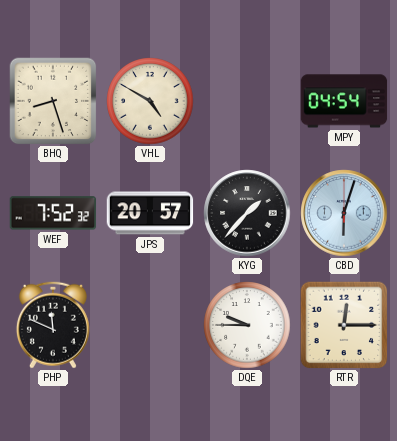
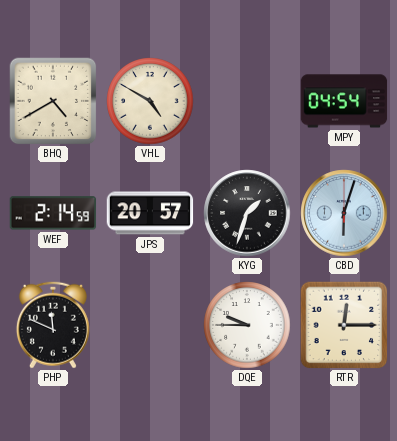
BHQ: 8:27 -> 4:40 (53, 101)
WEF: 7:52 -> 2:14 (53, 213)
KYG: 1:37 -> 1:33 (247, 213)
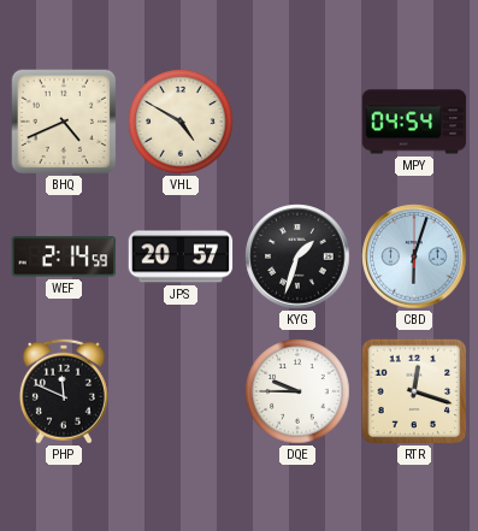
BHQ: 4:40 -> 4:41 (64, 122)
RTR: 12:15 -> 12:18 (414, 391)
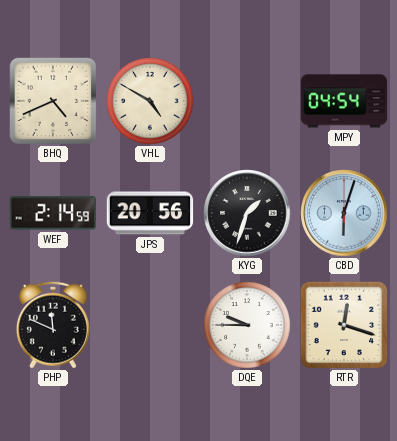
JPS: 20:57 -> 20:56 (150, 213)
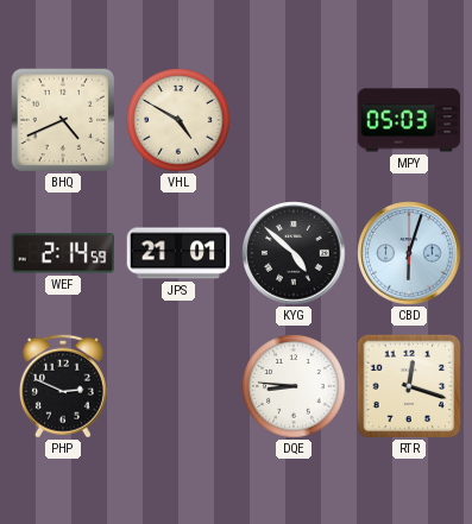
MPY: 04:54 -> 05:03 (409, 120)
JPS: 20:56 -> 21:01 (178, 253)
KYG: 1:33 -> 4:52 (294, 253)
PHP: 11:49 -> 2:49 (63, 386)
DQE: 9:45 -> 8:46 (294, 386)
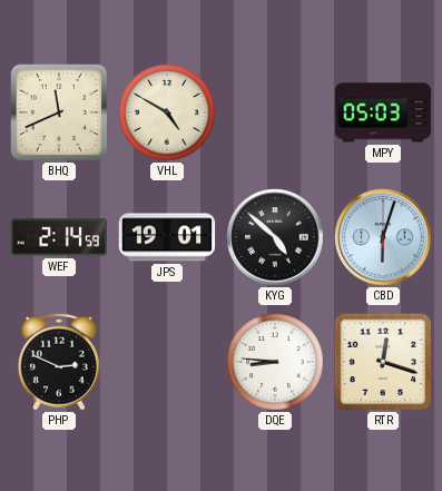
BHQ: 4:41 -> 11:41 (59, 112)
JPS: 21:01 -> 19:01 (167, 237)
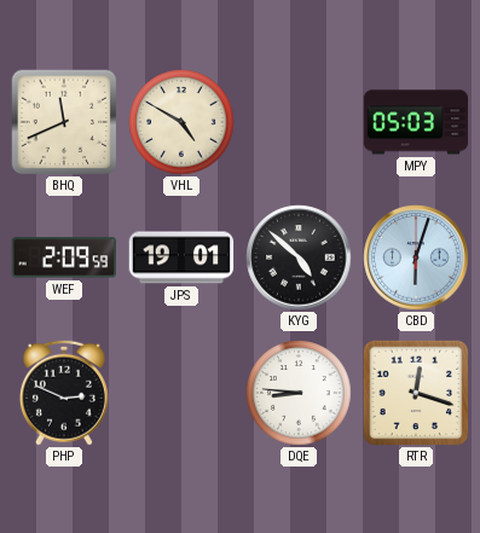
WEF: 2:14 -> 2:09 (64, 257)
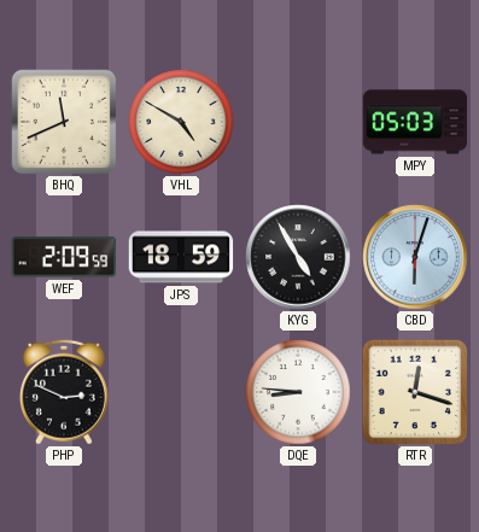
JPS: 19:01 -> 18:59 (181, 257)
KYG: 4:52 -> 4:55 (298, 257)
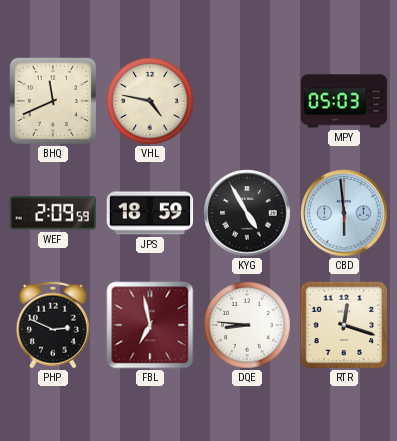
VHL: 4:50 -> 4:47 (150, 101)
CBD: 6:03 -> 5:59 (344, 213)
FBL: none -> 6:58 (150, 325)
